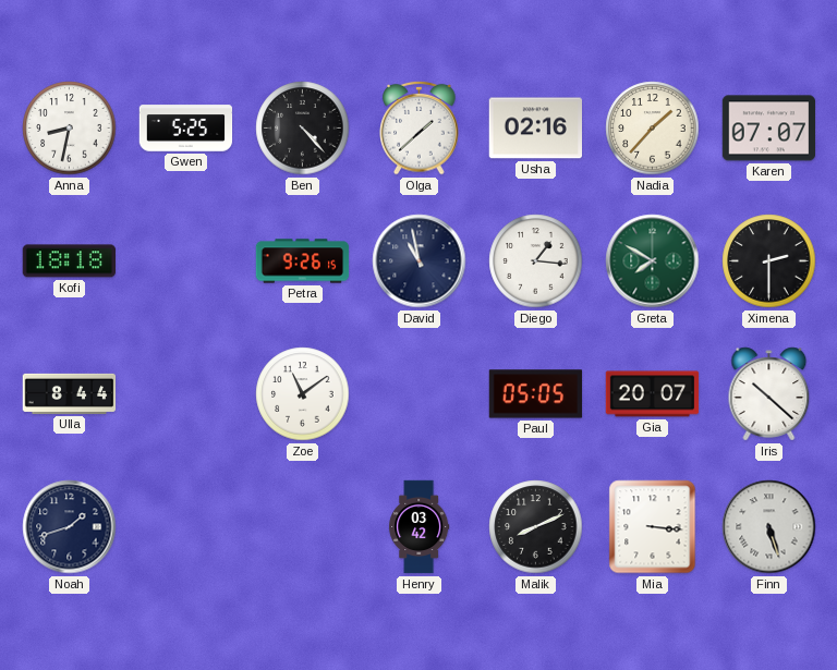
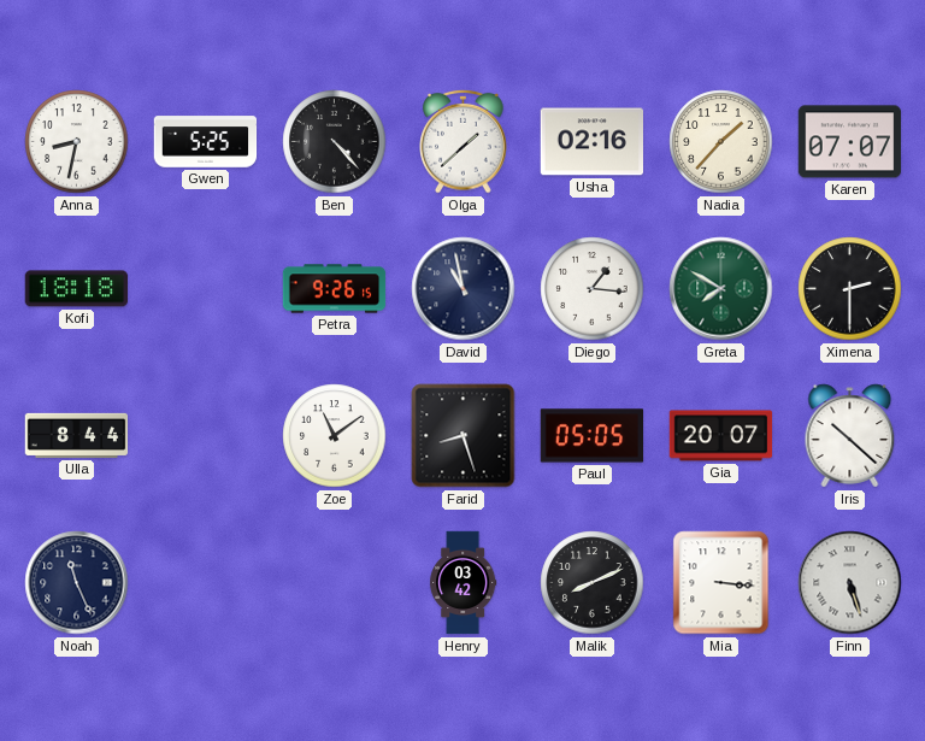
Farid: none -> 8:27 (464, 436)
Noah: 1:42 -> 11:26 (77, 583)
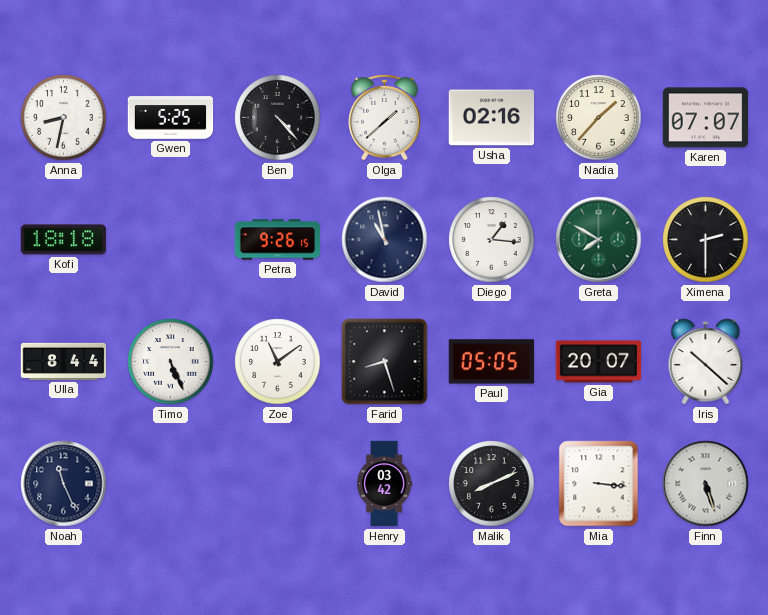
Timo: none -> 5:26 (171, 362)
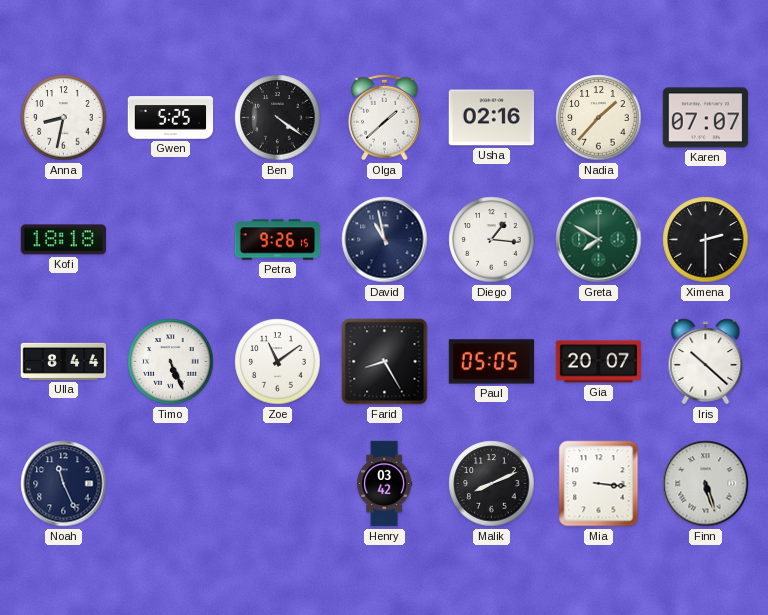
Ben: 4:23 -> 4:21 (278, 118)
Farid: 8:27 -> 8:25 (385, 362)
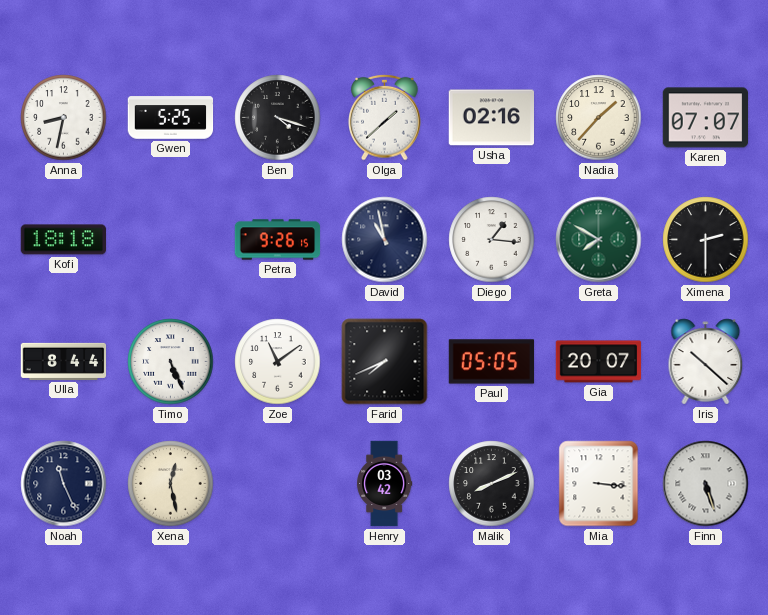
Ben: 4:21 -> 4:18 (278, 118)
Farid: 8:25 -> 7:41 (385, 362)
Xena: none -> 12:28 (171, 484)
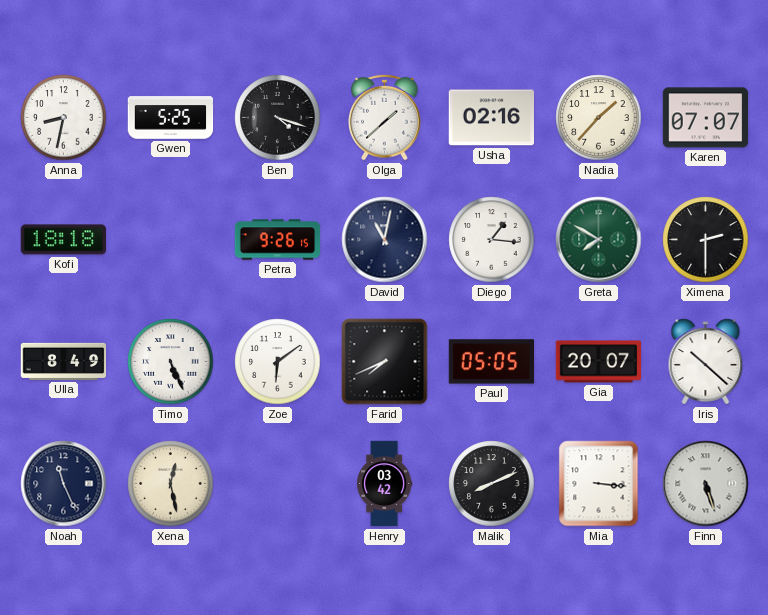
David: 10:58 -> 11:02 (385, 240)
Ulla: 8:44 -> 8:49 (64, 361)
Zoe: 11:09 -> 6:09 (278, 362)
